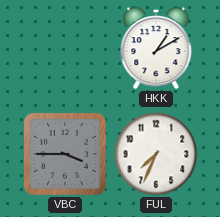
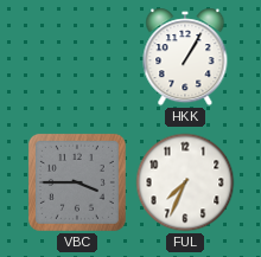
HKK: 1:10 -> 1:05 (185, 57)
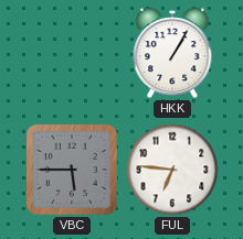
VBC: 3:45 -> 5:45 (72, 170)
FUL: 7:34 -> 6:46 (172, 170)
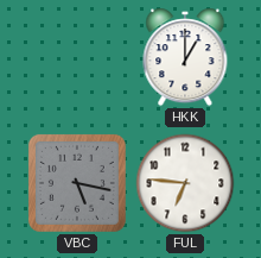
HKK: 1:05 -> 1:00 (185, 57)
VBC: 5:45 -> 5:17 (77, 183)
